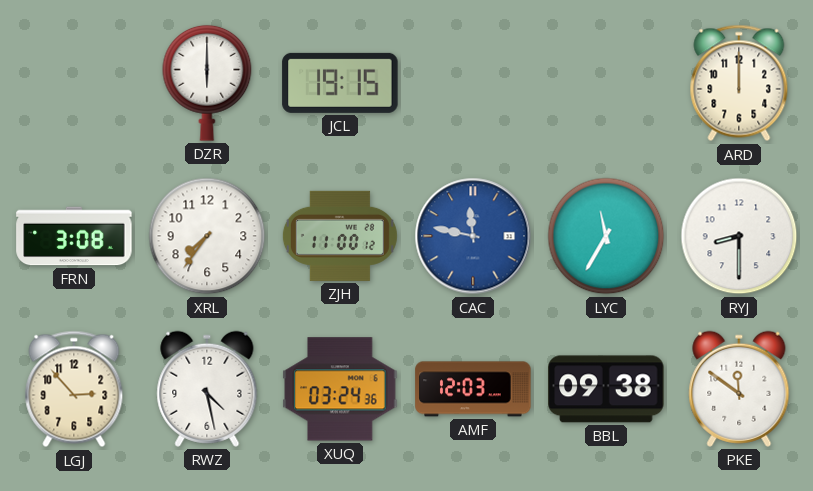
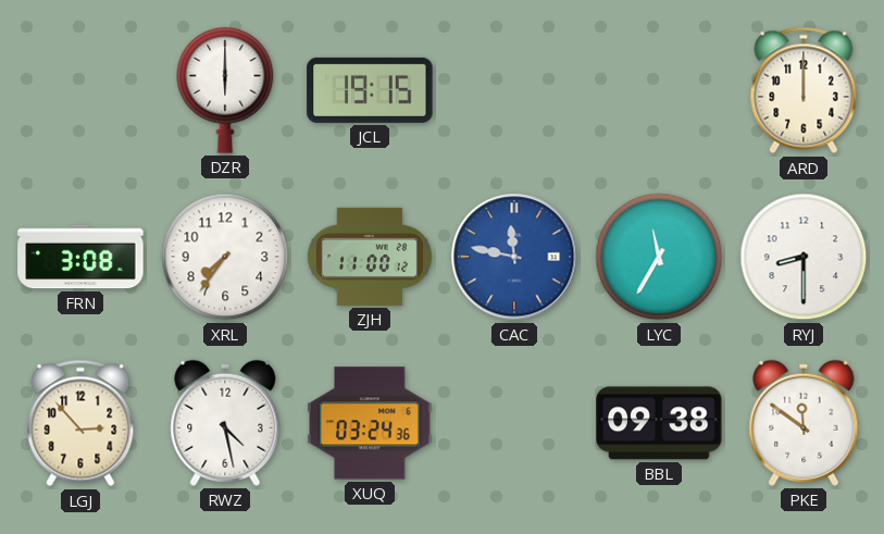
AMF: 12:03 -> none (473, 389)
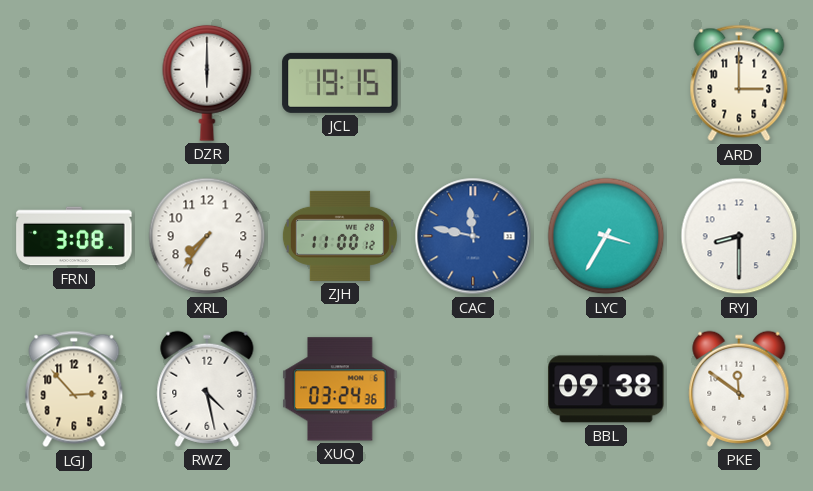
ARD: 12:00 -> 3:00 (739, 83)
LYC: 11:35 -> 3:35 (606, 236)
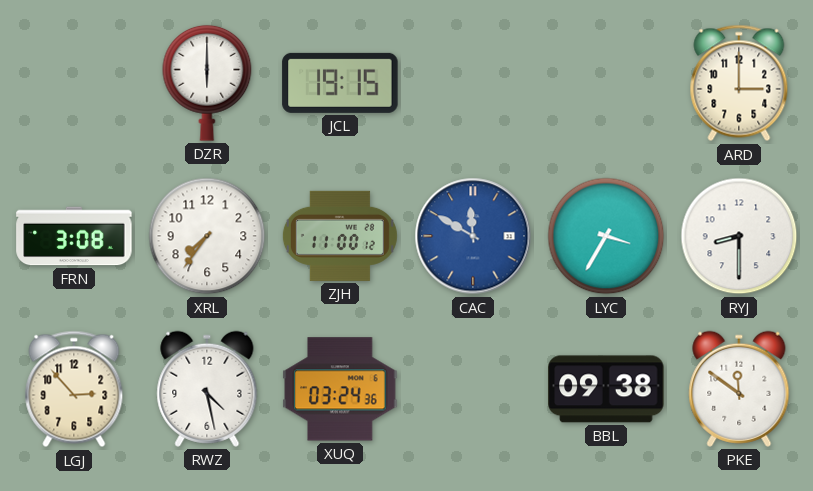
CAC: 11:47 -> 11:50 (473, 236)
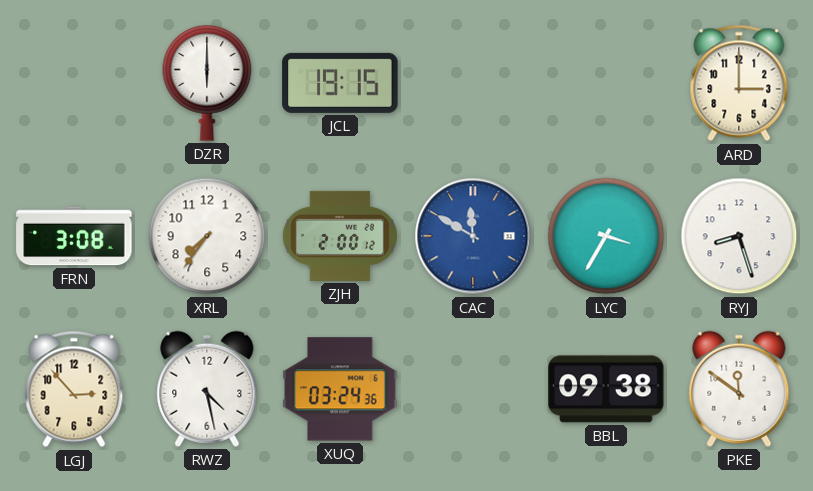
ZJH: 11:00 -> 2:00 (340, 236)
RYJ: 8:30 -> 8:27 (739, 236)
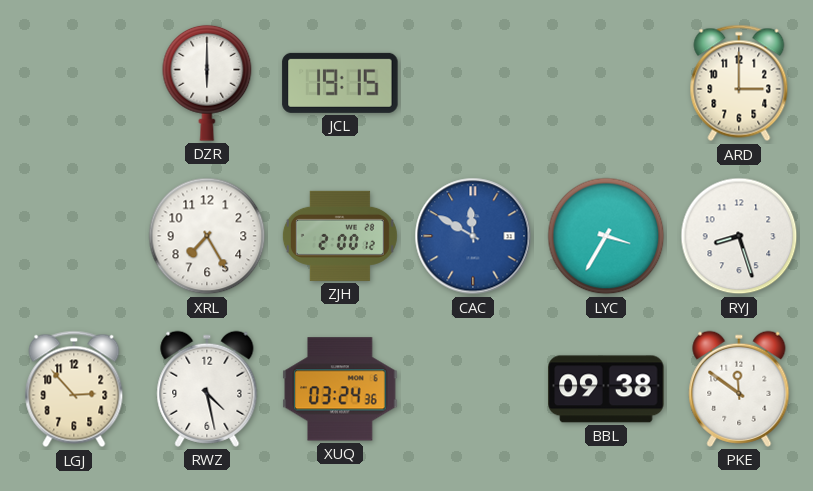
FRN: 3:08 -> none (74, 236)
XRL: 7:36 -> 7:25 (207, 236)
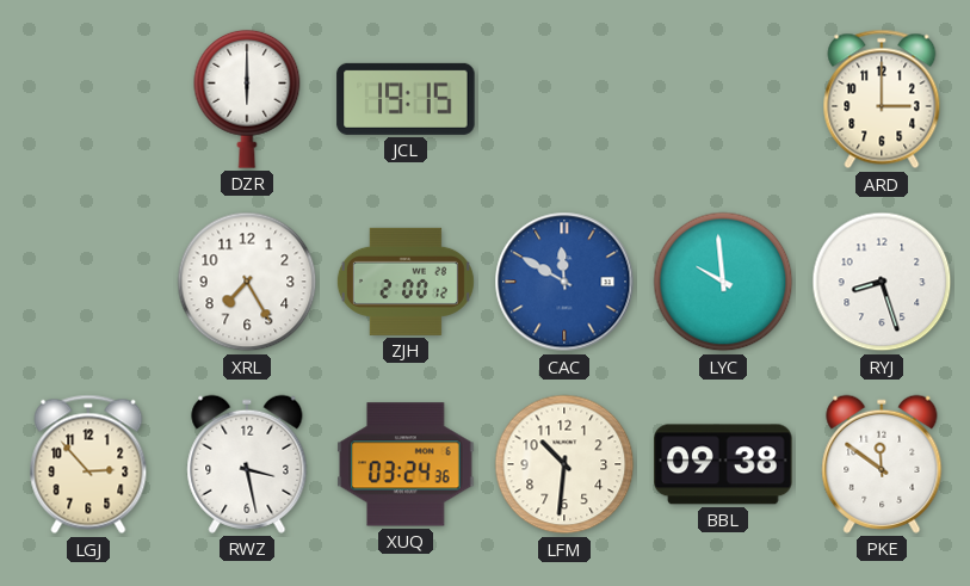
LYC: 3:35 -> 9:59 (723, 282)
RWZ: 4:28 -> 3:28 (247, 464)
LFM: none -> 10:31 (564, 464)
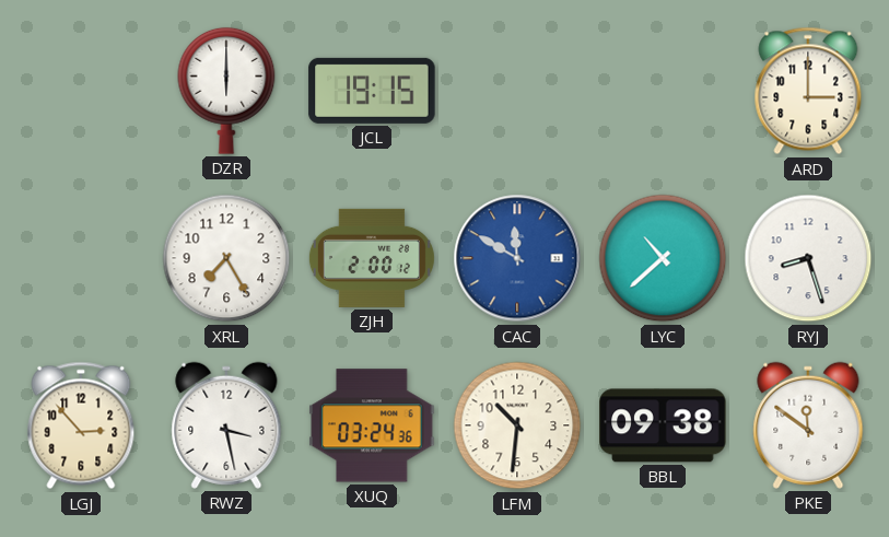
LYC: 9:59 -> 10:38 (663, 258)
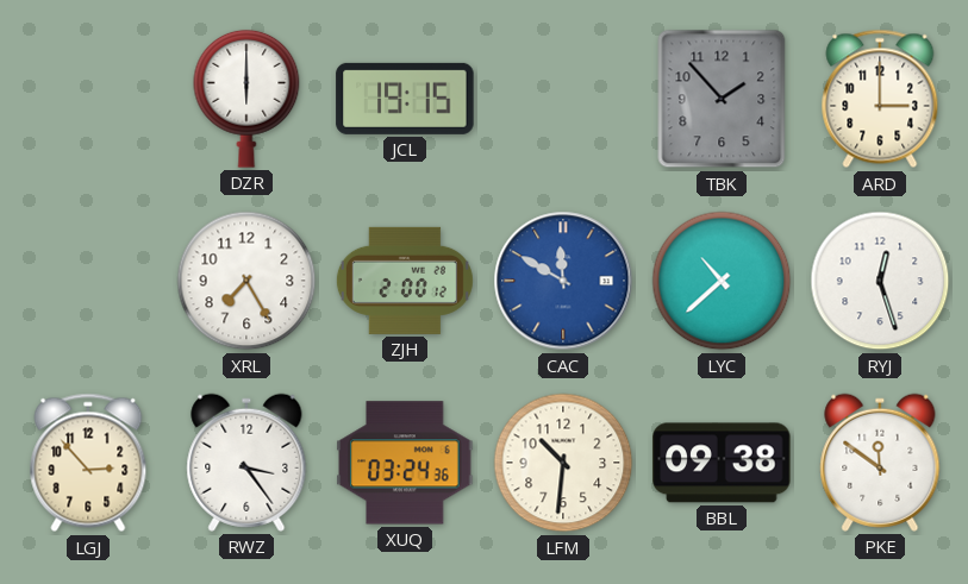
TBK: none -> 1:53 (722, 99)
RYJ: 8:27 -> 12:27 (880, 281)
RWZ: 3:28 -> 3:24 (246, 463)
